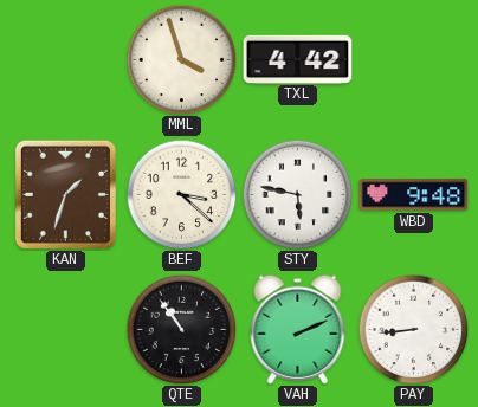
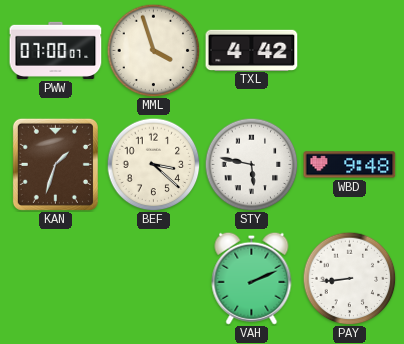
PWW: none -> 07:00 (56, 50)
QTE: 10:54 -> none (181, 329)
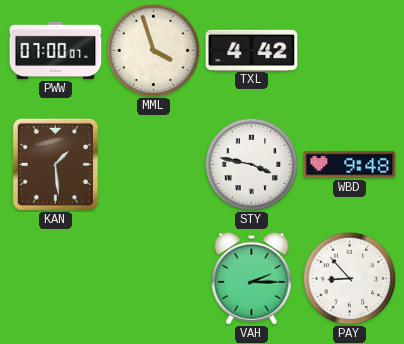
KAN: 1:33 -> 1:29 (55, 164)
BEF: 3:22 -> none (153, 164)
STY: 5:47 -> 3:47 (251, 164)
VAH: 2:11 -> 2:15 (252, 278)
PAY: 8:44 -> 8:53 (349, 278)
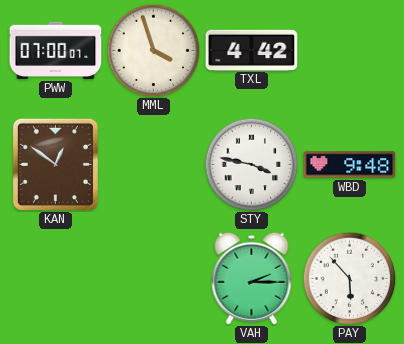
KAN: 1:29 -> 12:51 (55, 164)
PAY: 8:53 -> 5:53 (349, 278)
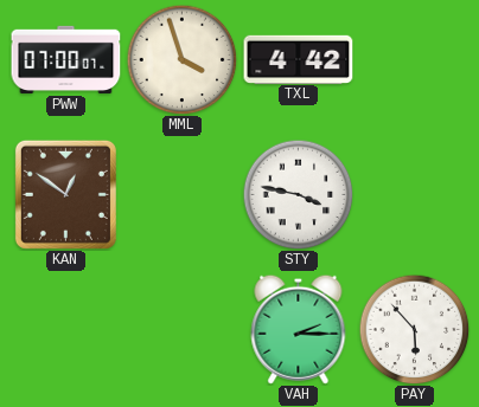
WBD: 9:48 -> none (350, 165)
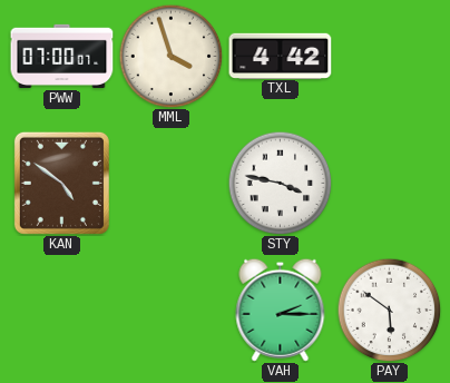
KAN: 12:51 -> 4:51 (61, 183)
PAY: 5:53 -> 5:51 (389, 310)
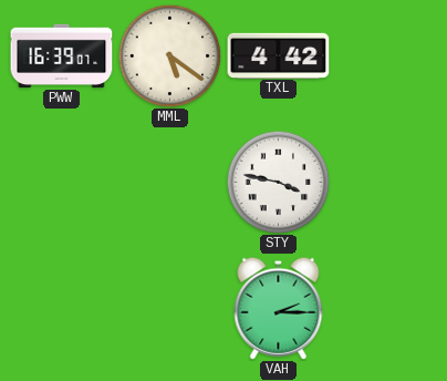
PWW: 07:00 -> 16:39 (62, 55)
MML: 3:57 -> 5:21 (169, 55)
KAN: 4:51 -> none (61, 183)
PAY: 5:51 -> none (389, 310)
